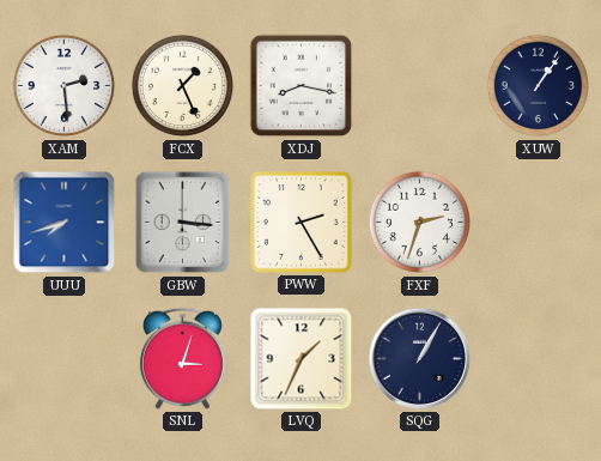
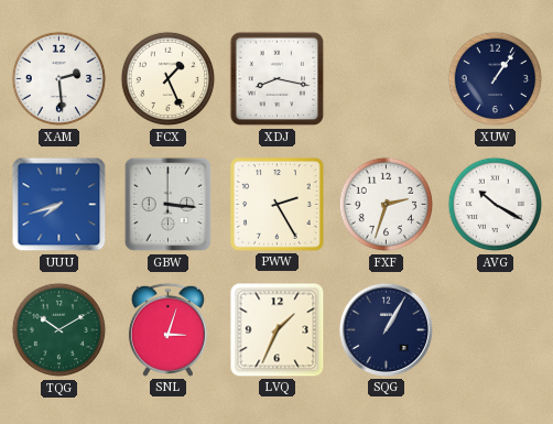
AVG: none -> 10:20 (496, 205)
TQG: none -> 10:10 (59, 330)
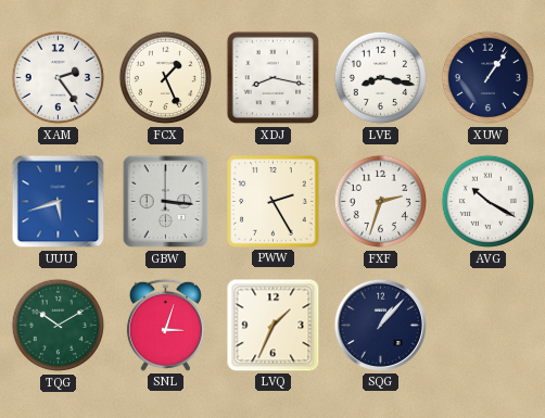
XAM: 2:29 -> 2:24 (59, 78)
LVE: none -> 8:17 (381, 78)
UUU: 7:42 -> 5:42 (59, 202)
SQG: 1:05 -> 1:07 (380, 325)
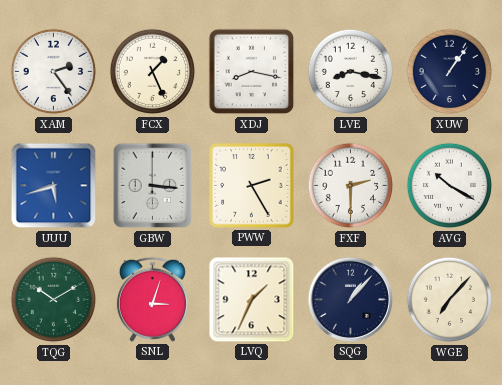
FXF: 2:33 -> 2:30 (351, 186)
WGE: none -> 7:07 (450, 300)
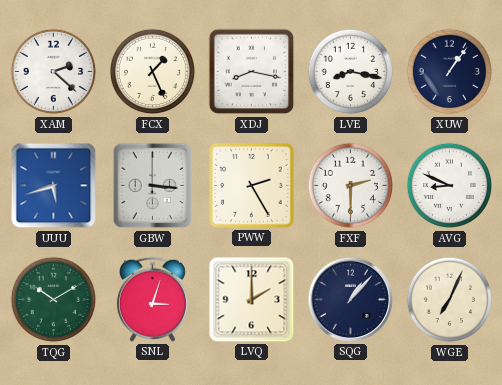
XAM: 2:24 -> 2:22 (54, 72)
AVG: 10:20 -> 8:49 (450, 186)
LVQ: 1:34 -> 2:00 (252, 300)
WGE: 7:07 -> 7:04 (450, 300)
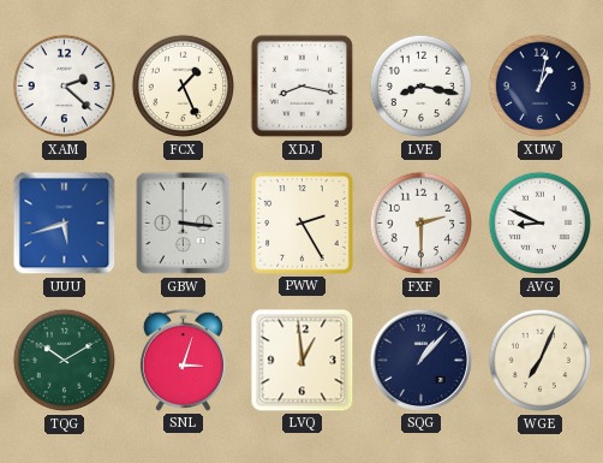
XUW: 1:06 -> 1:02 (541, 87)
LVQ: 2:00 -> 12:59 (303, 361)
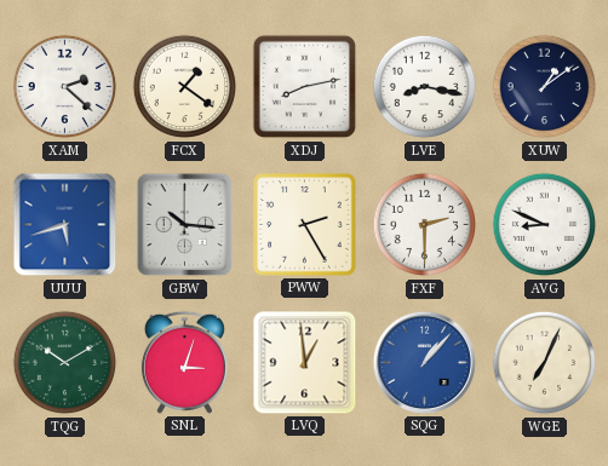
FCX: 1:26 -> 1:21 (185, 87)
XDJ: 8:17 -> 8:13 (305, 87)
XUW: 1:02 -> 1:09 (545, 87)
GBW: 3:16 -> 10:16 (185, 225)
SQG dial: navy -> blue (424, 362)
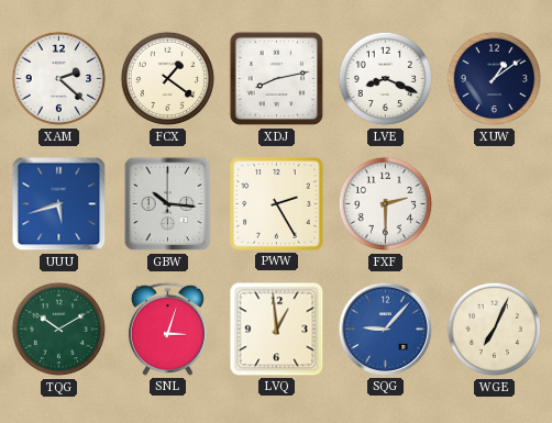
LVE: 8:17 -> 8:19 (386, 79)
AVG: 8:49 -> none (545, 225)
SQG: 1:07 -> 9:07 (385, 329)
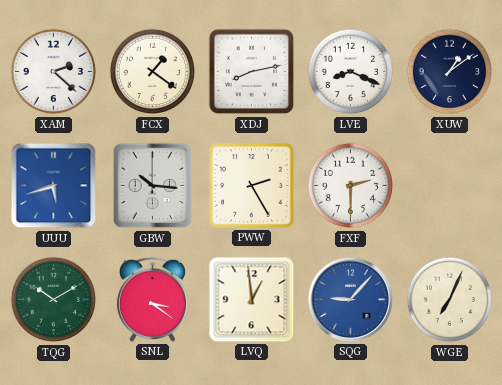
SNL: 3:03 -> 3:21 (152, 299)
